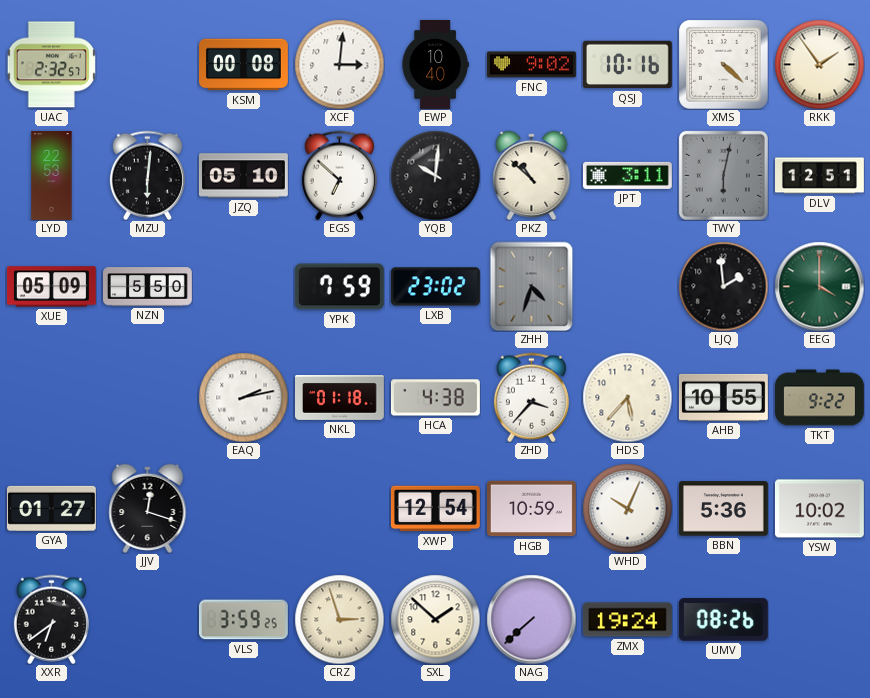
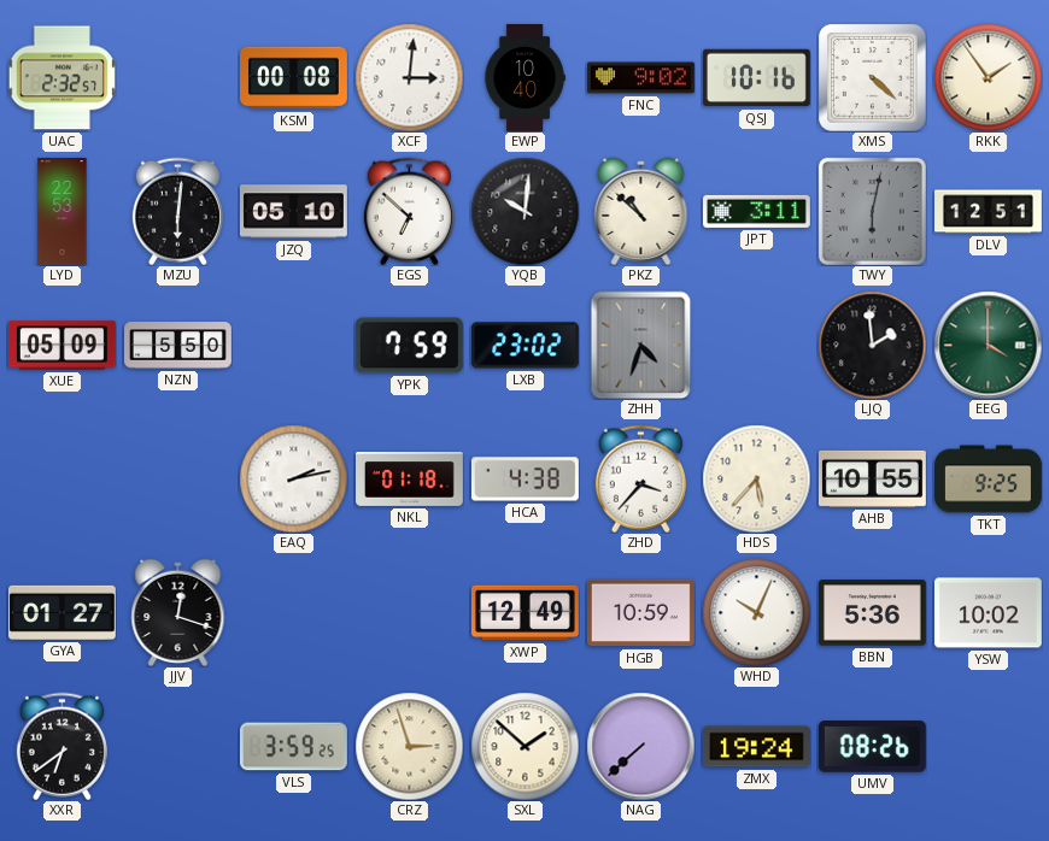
TKT: 9:22 -> 9:25 (989, 480)
XWP: 12:54 -> 12:49 (524, 613)
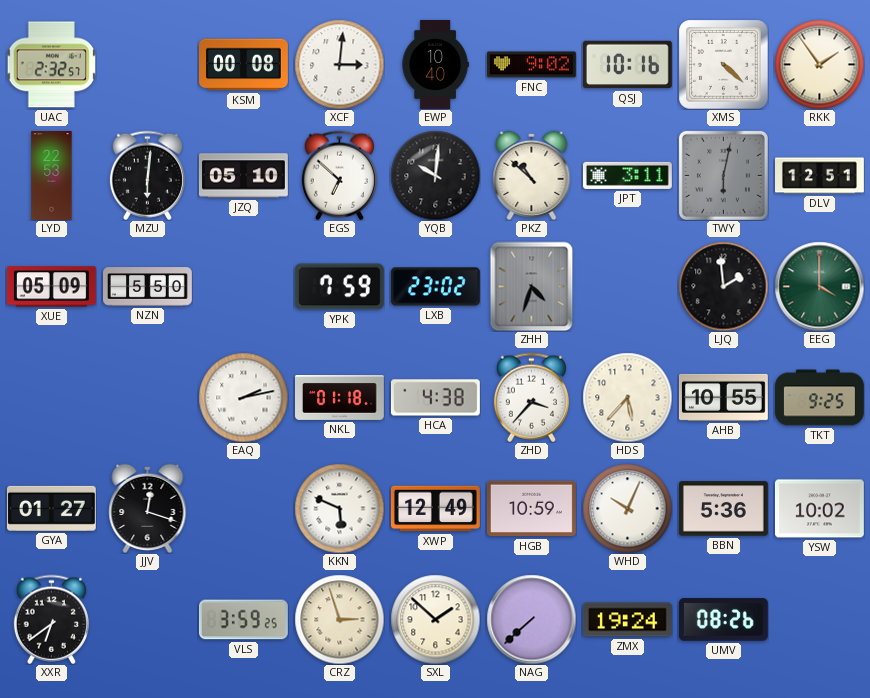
KKN: none -> 5:49 (339, 508)
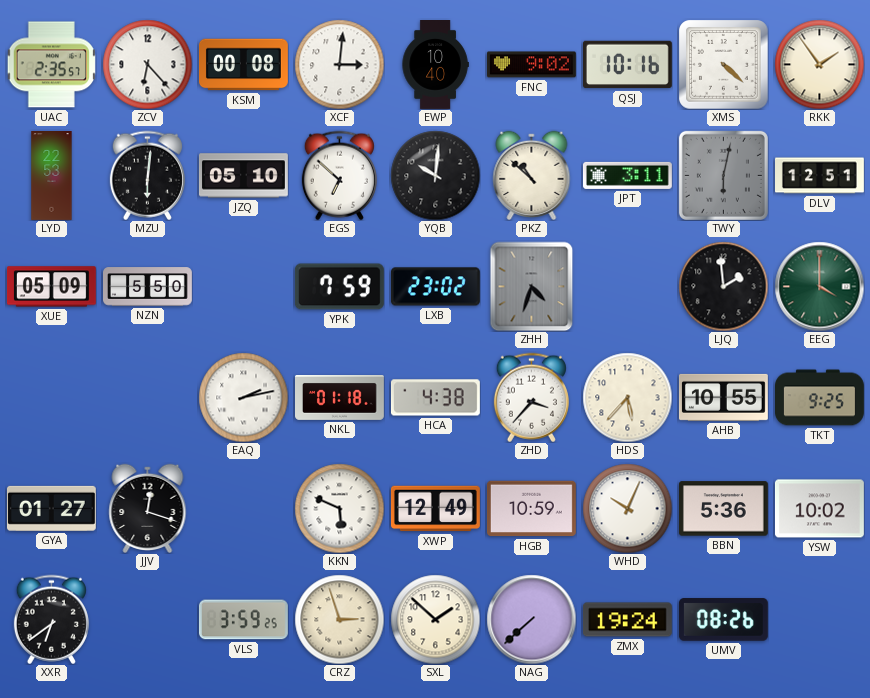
UAC: 2:32 -> 2:35 (51, 65)
ZCV: none -> 6:23 (147, 64)
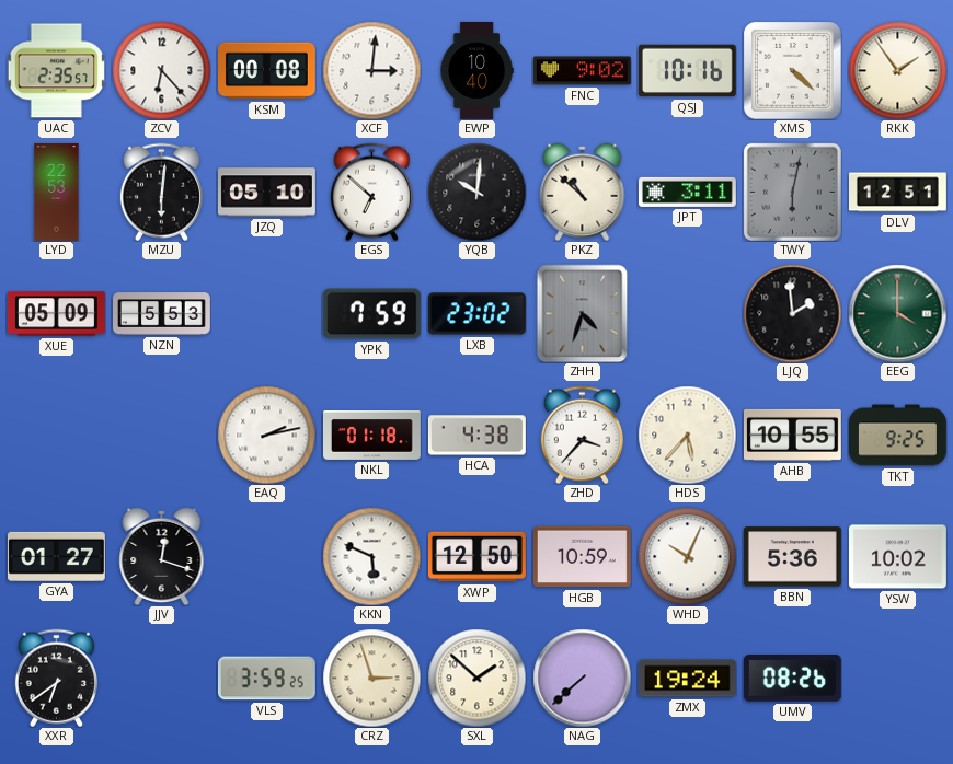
NZN: 5:50 -> 5:53 (162, 314)
XWP: 12:49 -> 12:50 (476, 557)
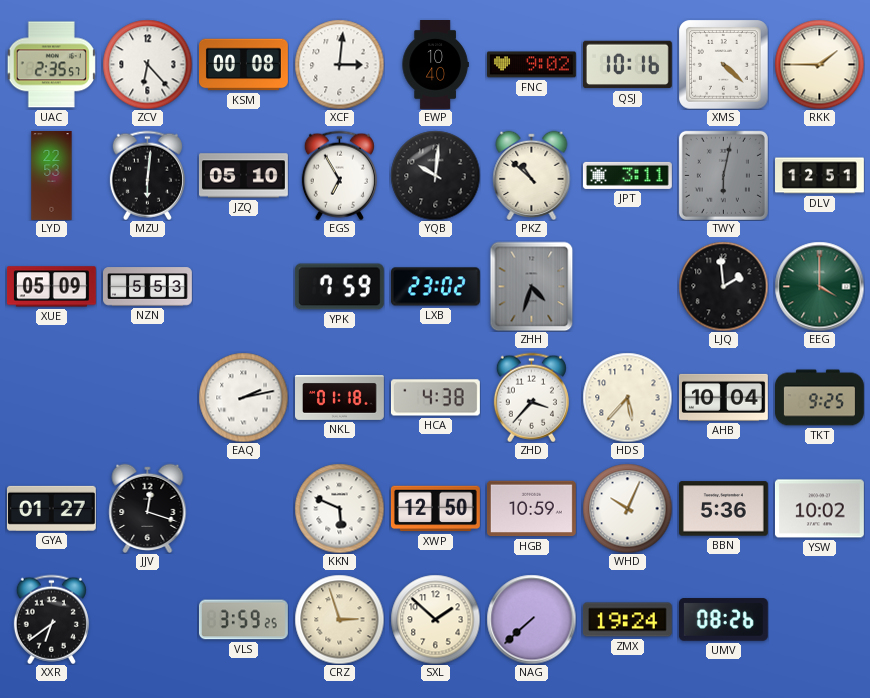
RKK: 1:54 -> 1:45 (819, 64)
EGS: 6:52 -> 6:55 (339, 175)
AHB: 10:55 -> 10:04 (723, 397)
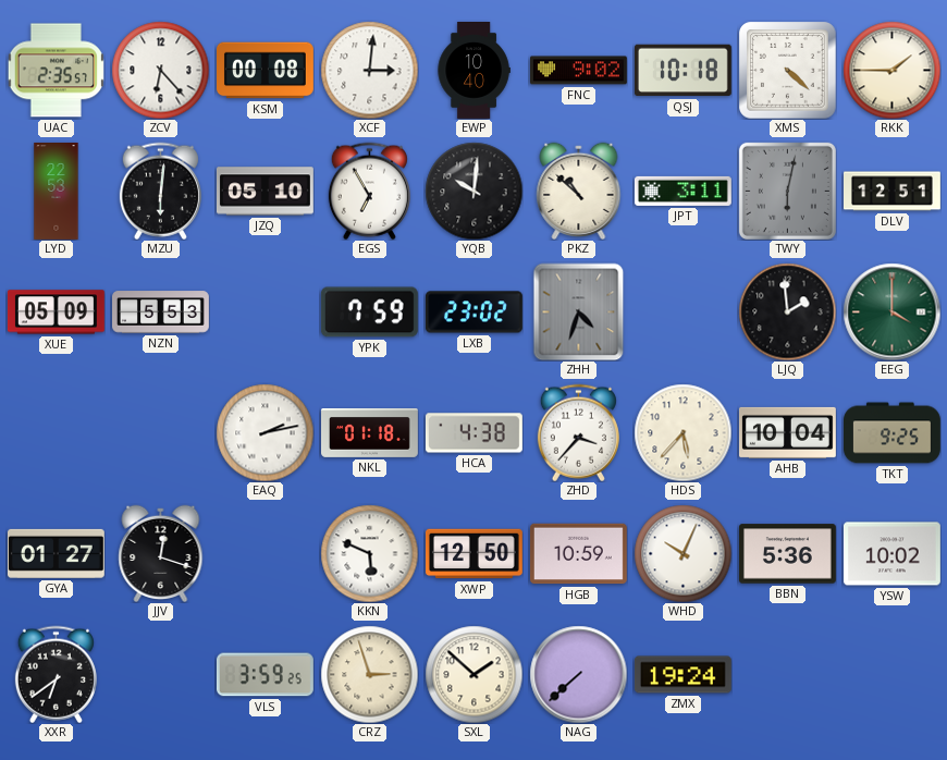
QSJ: 10:16 -> 10:18 (682, 71)
UMV: 08:26 -> none (723, 620)
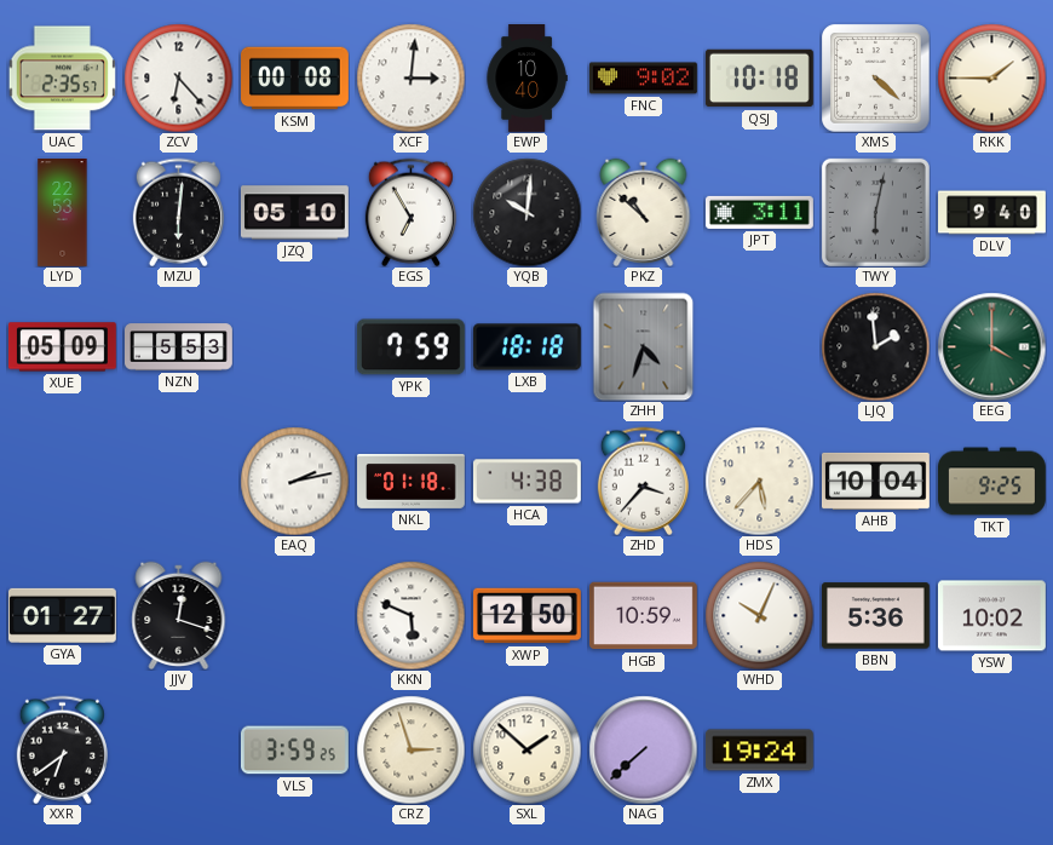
DLV: 12:51 -> 9:40 (992, 213)
LXB: 23:02 -> 18:18 (526, 347)
